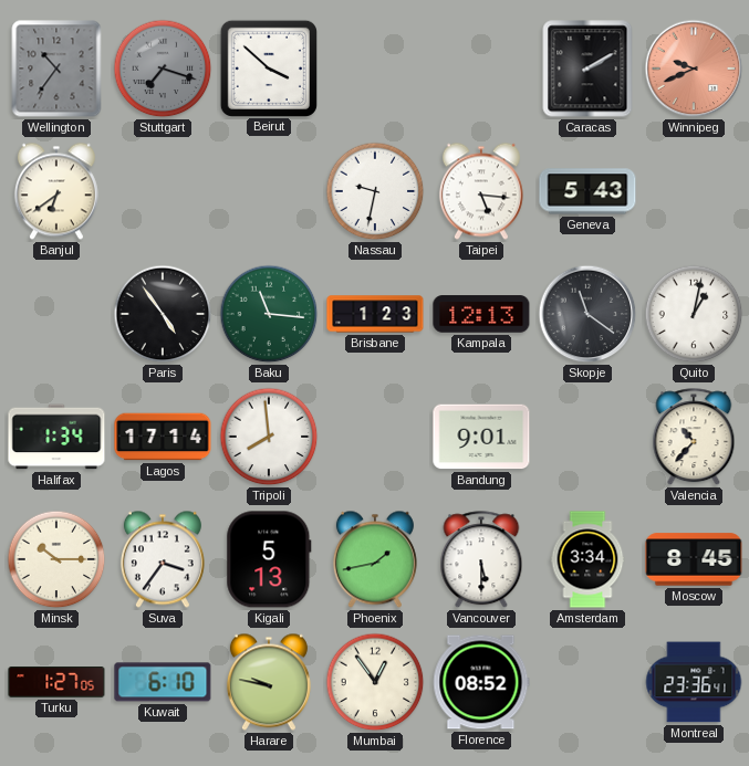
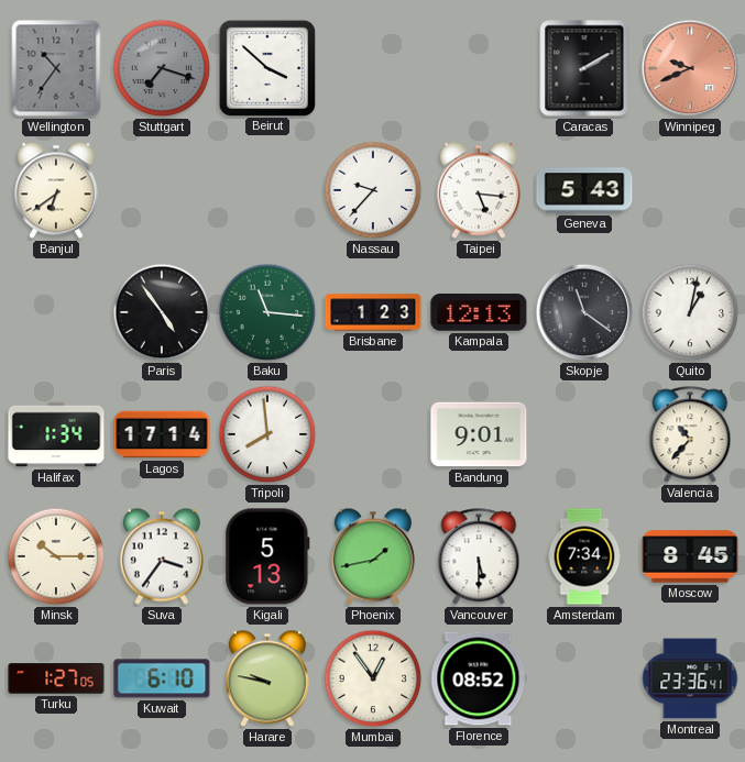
Nassau: 9:32 -> 9:37 (373, 190)
Amsterdam: 3:34 -> 7:34 (584, 556)
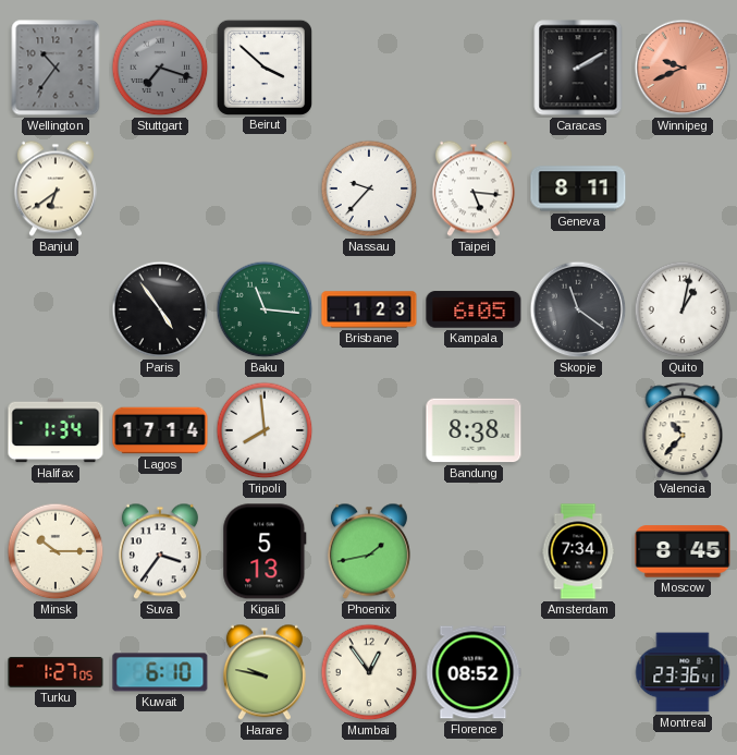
Geneva: 5:43 -> 8:11 (578, 188)
Kampala: 12:13 -> 6:05 (474, 309)
Bandung: 9:01 -> 8:38 (474, 430)
Vancouver: 5:30 -> none (479, 557)
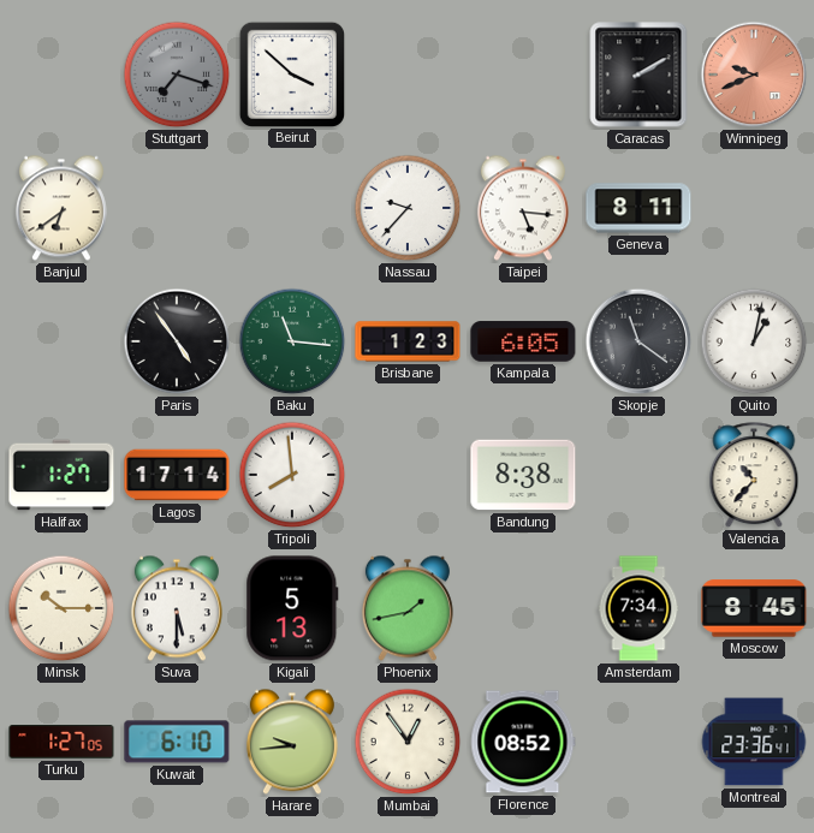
Wellington: 10:36 -> none (56, 68)
Halifax: 1:34 -> 1:27 (61, 475)
Suva: 3:36 -> 5:30 (177, 608)
Harare: 9:47 -> 9:44 (292, 742)
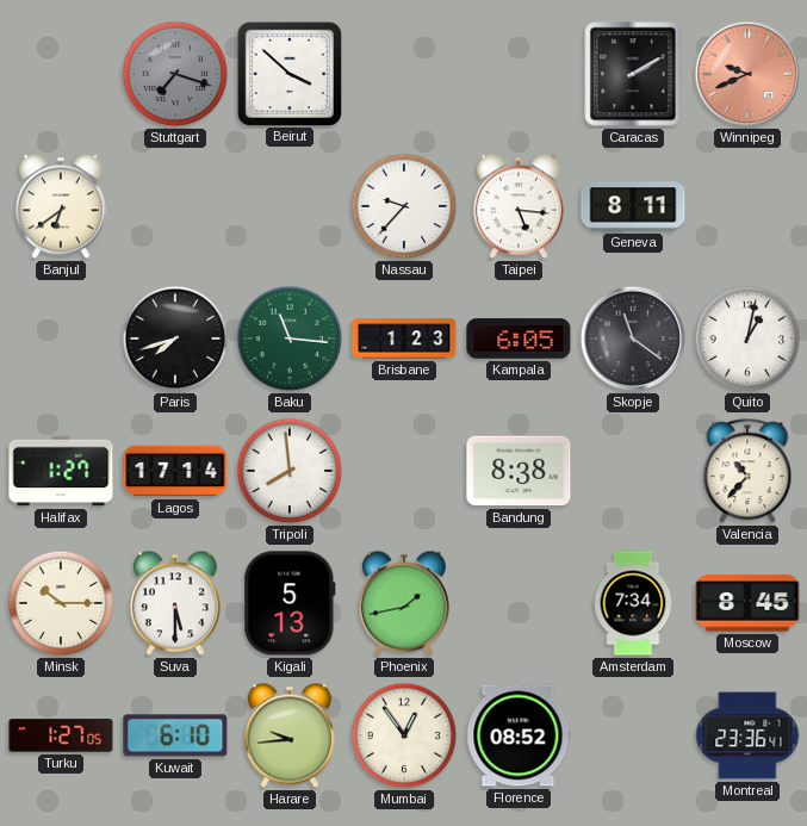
Paris: 4:54 -> 7:42 (175, 339)
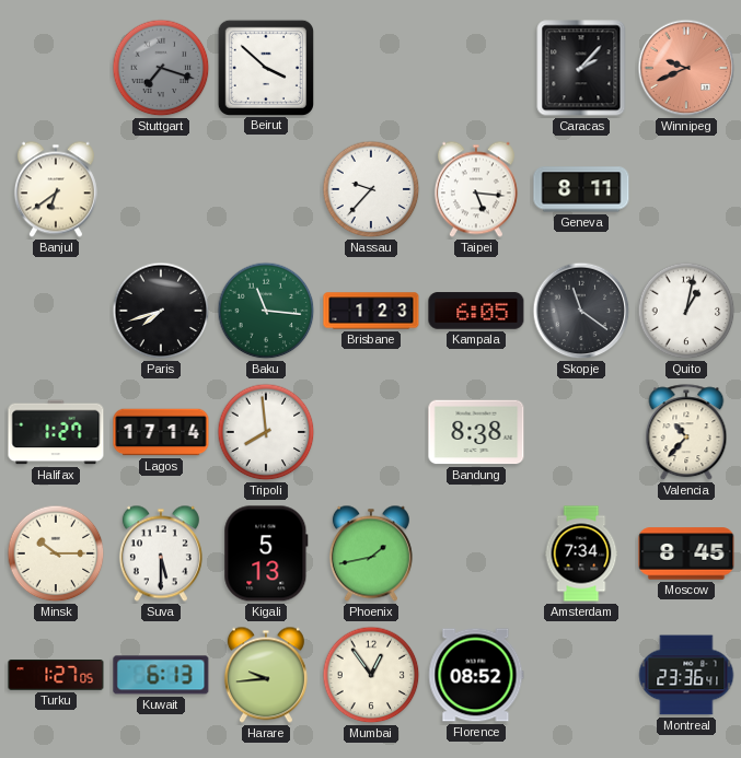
Caracas: 2:10 -> 2:07 (581, 68)
Kuwait: 6:10 -> 6:13 (161, 675)
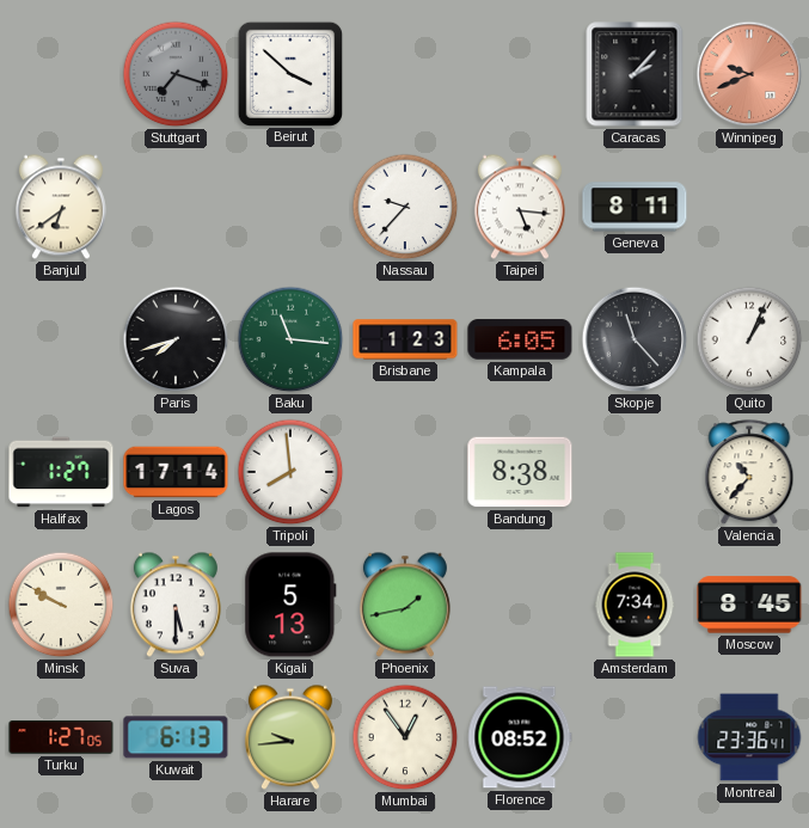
Skopje: 11:21 -> 11:23 (635, 339)
Quito: 1:02 -> 1:04 (749, 339)
Minsk: 10:15 -> 9:50 (61, 605)
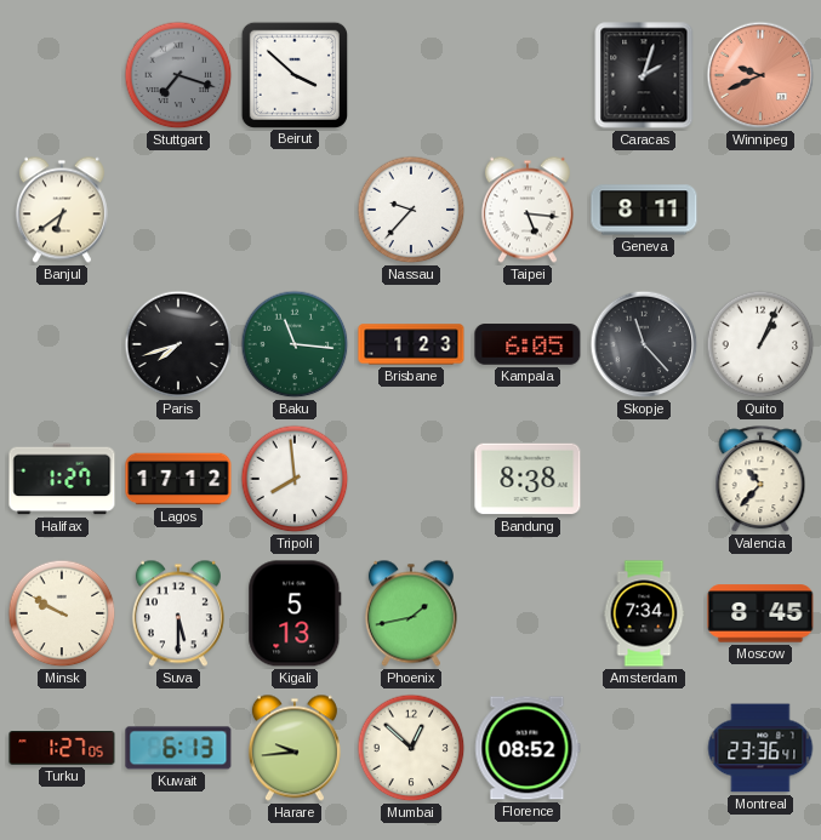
Caracas: 2:07 -> 2:03 (644, 75)
Lagos: 17:14 -> 17:12 (178, 479)
Mumbai: 12:54 -> 12:52 (411, 748)
